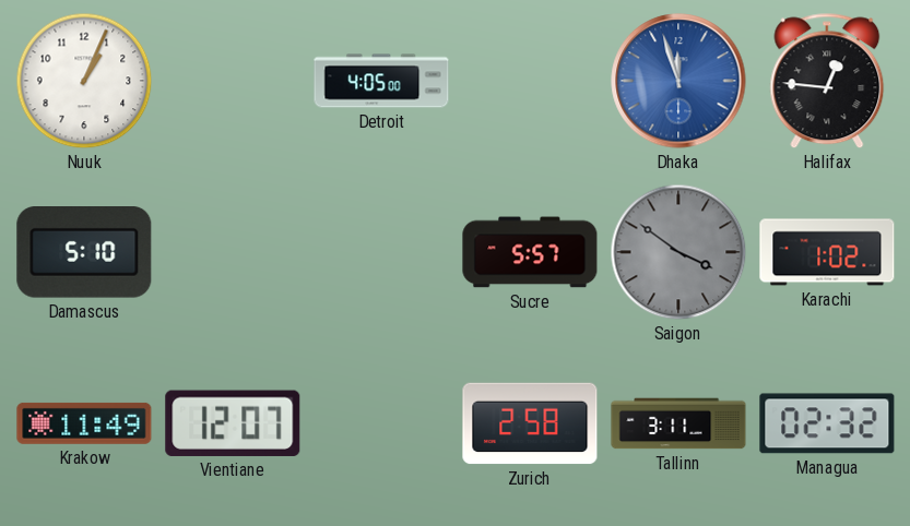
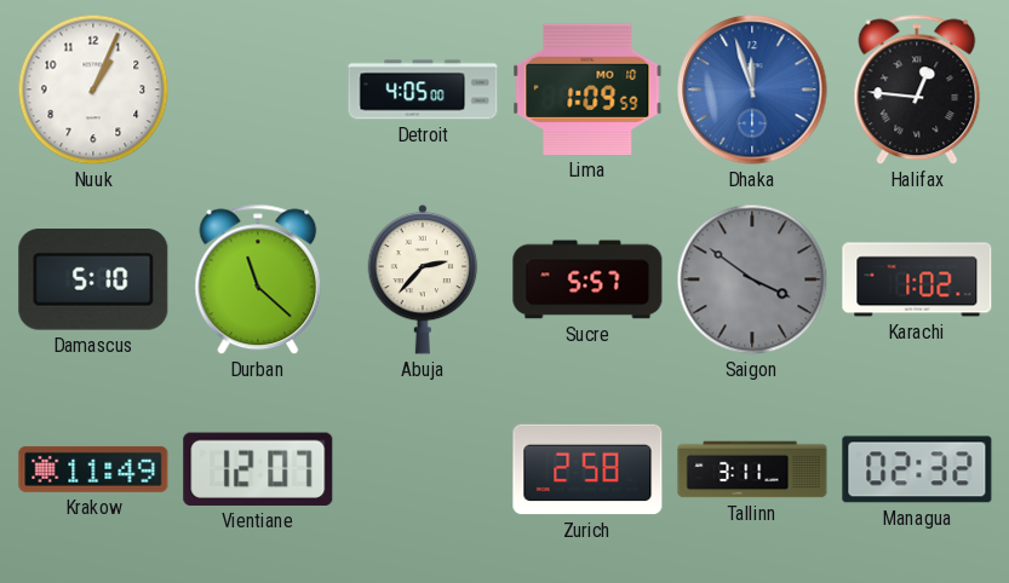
Lima: none -> 1:09 (587, 90)
Durban: none -> 11:22 (258, 279)
Abuja: none -> 2:37 (423, 279)
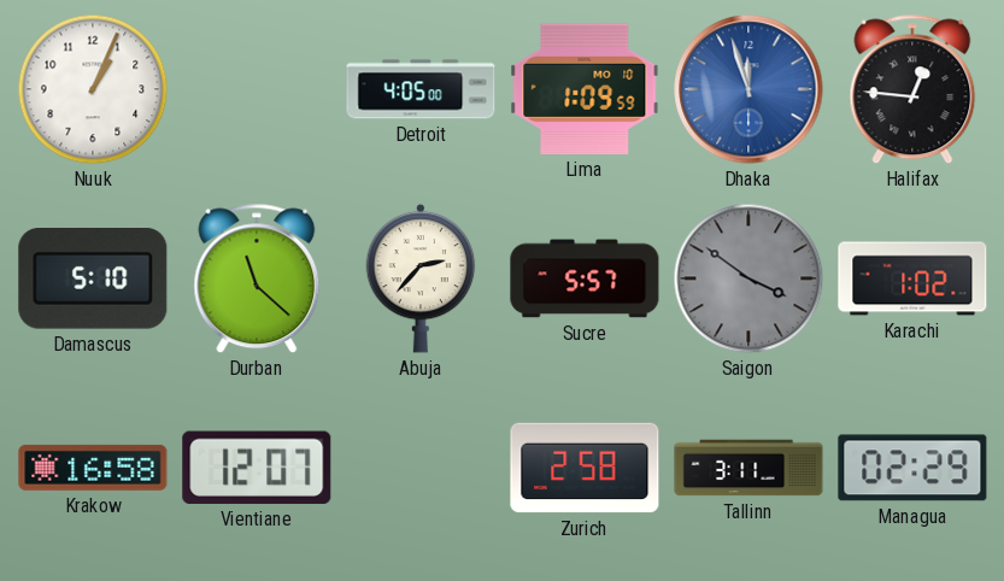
Krakow: 11:49 -> 16:58 (93, 468)
Managua: 02:32 -> 02:29 (912, 468)
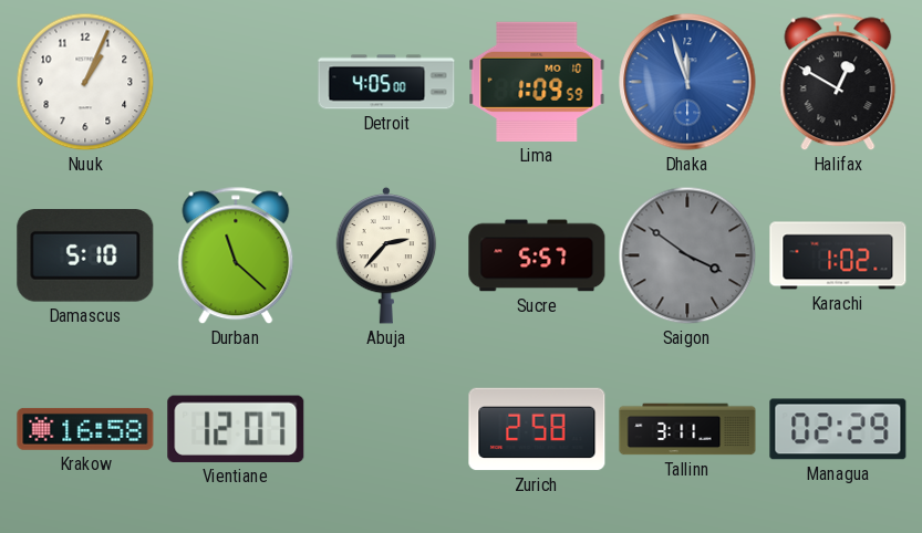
Halifax: 12:46 -> 12:50 (838, 82)
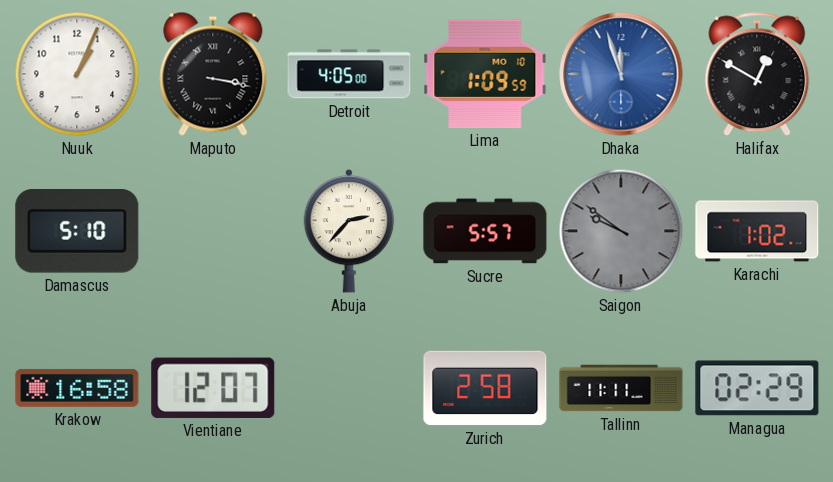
Maputo: none -> 3:17 (213, 74)
Durban: 11:22 -> none (236, 255)
Saigon: 3:51 -> 9:51 (621, 231)
Tallinn: 3:11 -> 11:11 (621, 388)
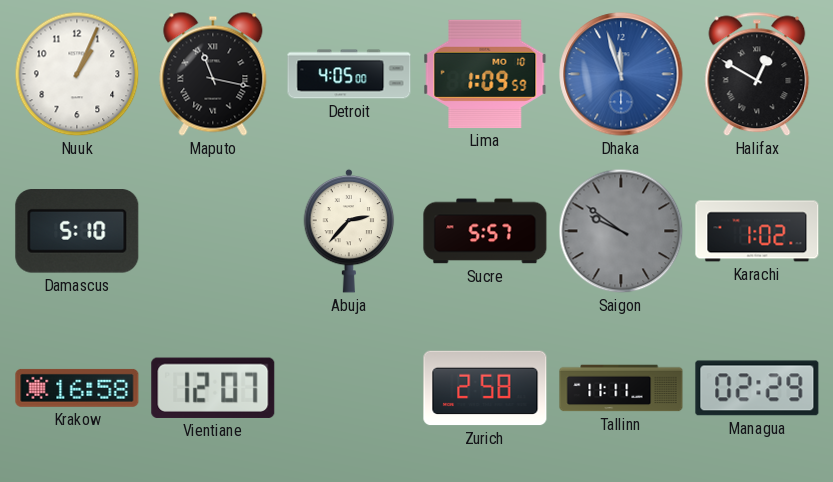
Maputo: 3:17 -> 11:17 (213, 74)
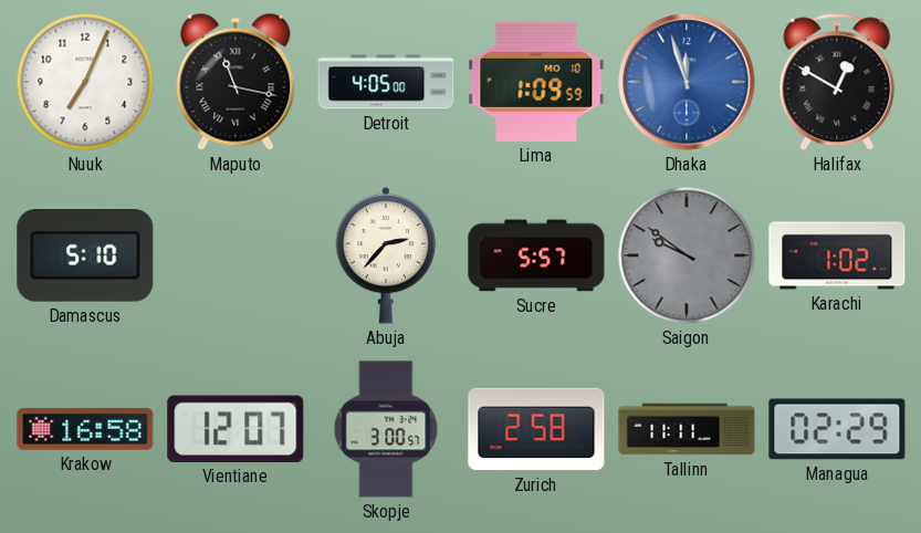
Nuuk: 1:04 -> 7:04 (85, 82)
Skopje: none -> 3:00 (386, 429)
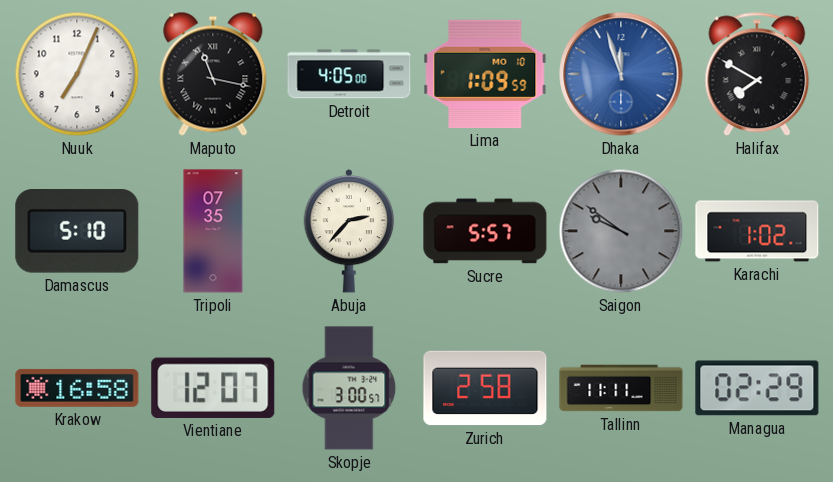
Halifax: 12:50 -> 7:50 (757, 74)
Tripoli: none -> 07:35 (213, 231)
